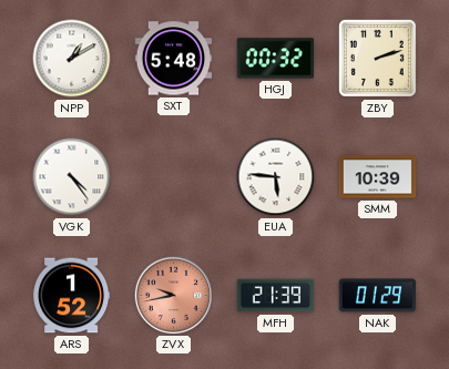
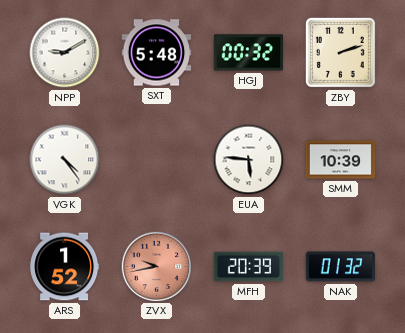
NPP: 1:10 -> 9:10 (65, 53)
MFH: 21:39 -> 20:39 (249, 267)
NAK: 01:29 -> 01:32 (341, 267)
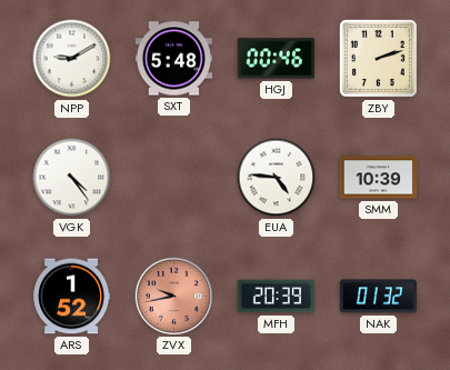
HGJ: 00:32 -> 00:46 (277, 59)
EUA: 5:46 -> 4:46 (277, 178)
